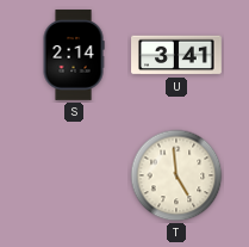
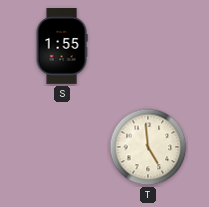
S: 2:14 -> 1:55 (62, 46)
U: 3:41 -> none (176, 55)
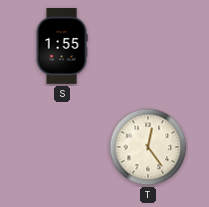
T: 4:59 -> 12:24 (148, 147)
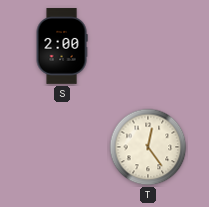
S: 1:55 -> 2:00 (62, 46)
